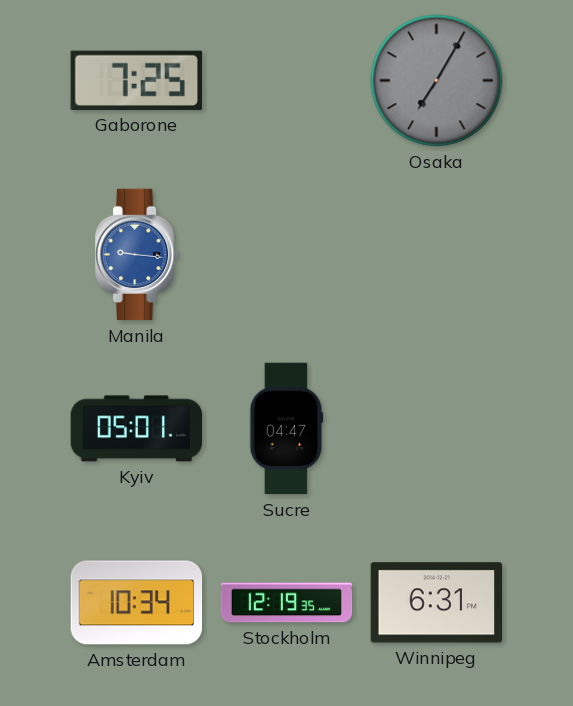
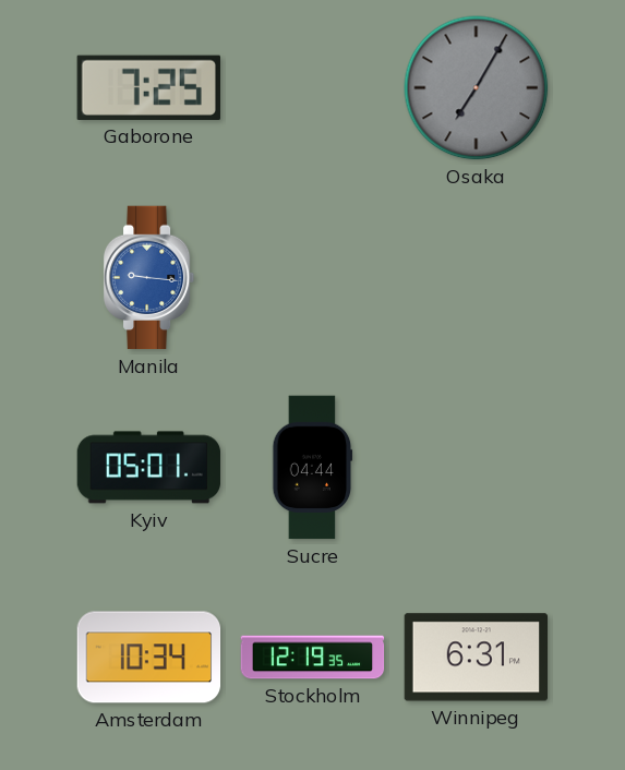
Sucre: 04:47 -> 04:44 (313, 468)
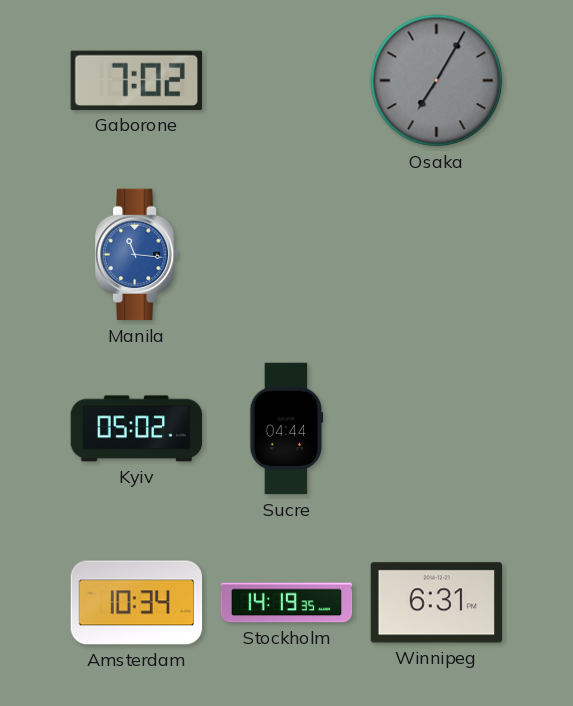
Gaborone: 7:25 -> 7:02 (136, 80)
Manila: 9:16 -> 11:16 (137, 255)
Kyiv: 05:01 -> 05:02 (137, 429)
Stockholm: 12:19 -> 14:19 (287, 603)
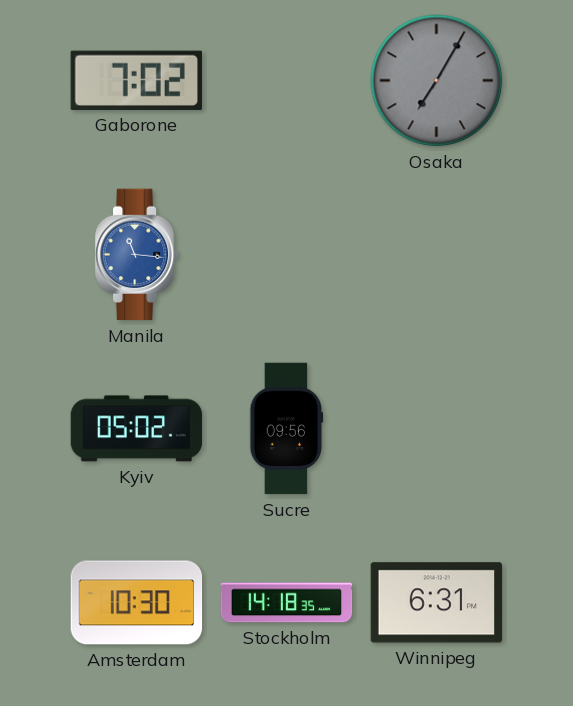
Sucre: 04:44 -> 09:56 (287, 429)
Amsterdam: 10:34 -> 10:30 (137, 603)
Stockholm: 14:19 -> 14:18 (287, 603)
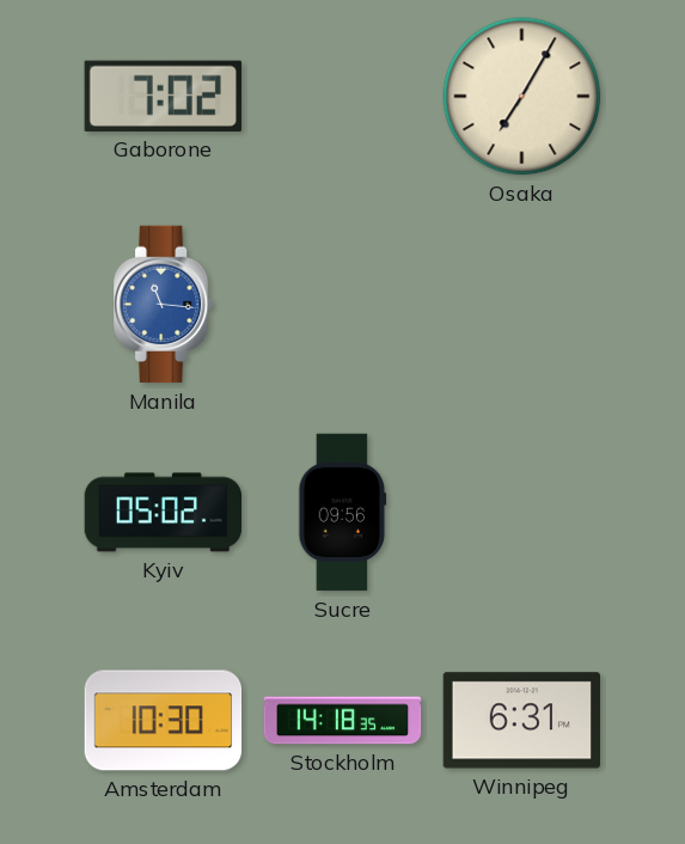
Osaka dial: grey -> cream (522, 97)
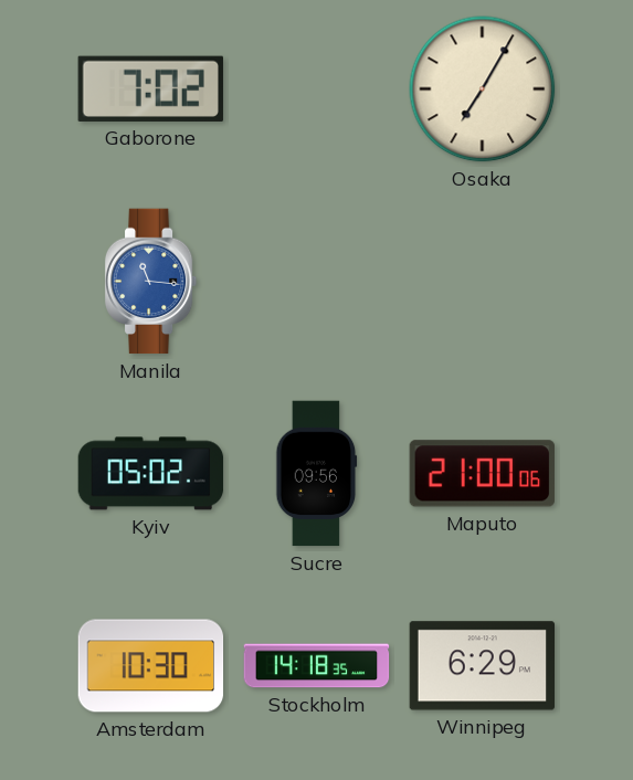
Maputo: none -> 21:00 (482, 474)
Winnipeg: 6:31 -> 6:29 (483, 666)
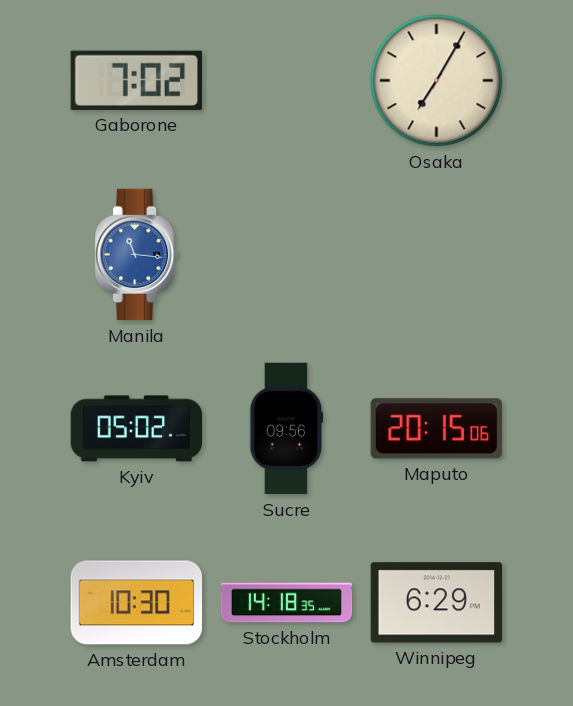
Maputo: 21:00 -> 20:15 (436, 429)
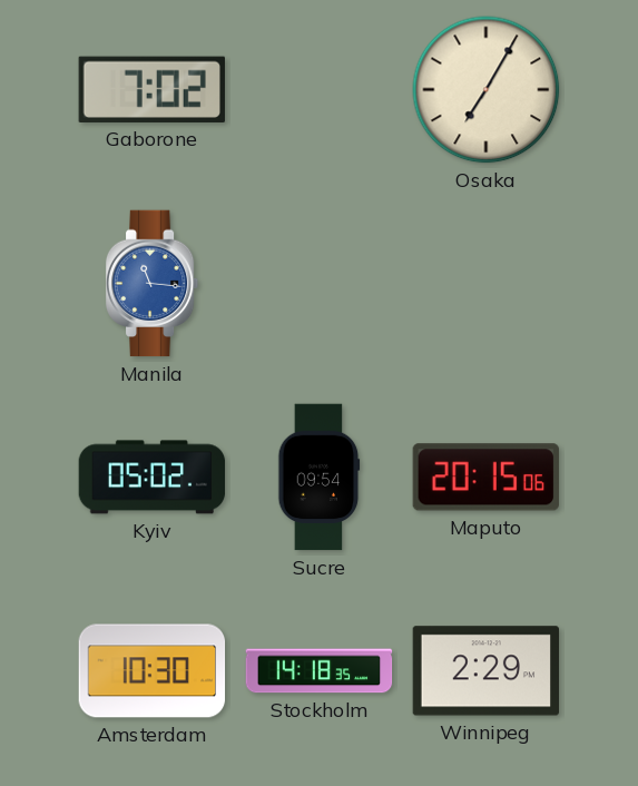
Sucre: 09:56 -> 09:54 (320, 478)
Winnipeg: 6:29 -> 2:29 (487, 671)
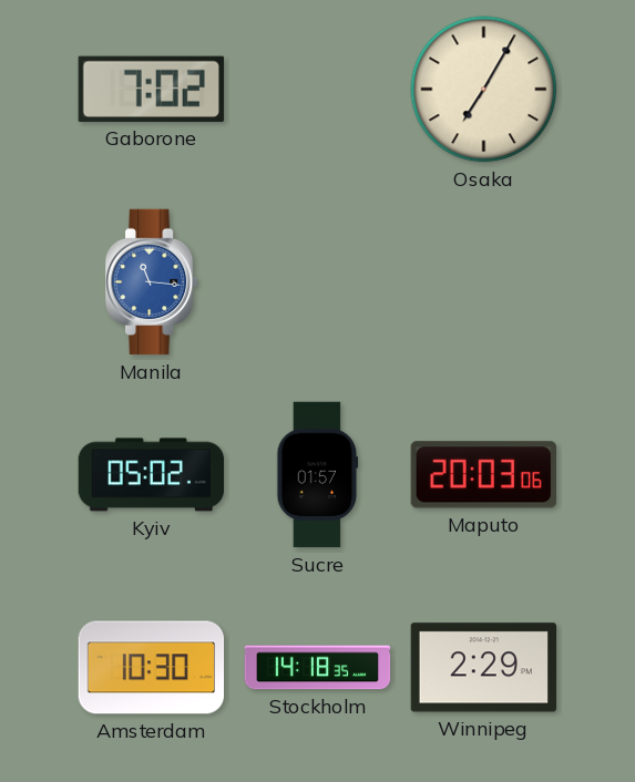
Sucre: 09:54 -> 01:57 (318, 475)
Maputo: 20:15 -> 20:03 (483, 475)
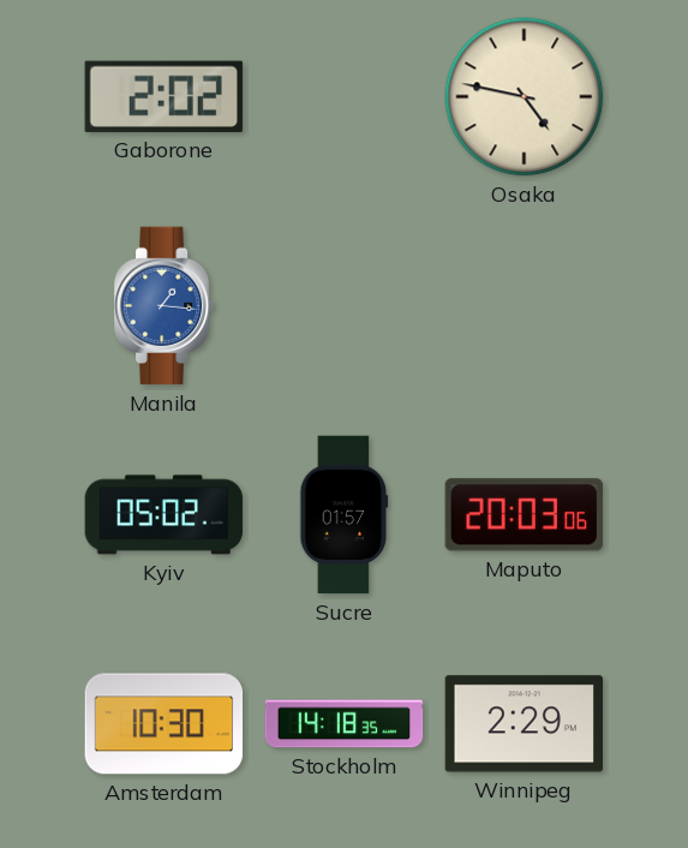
Gaborone: 7:02 -> 2:02 (163, 96)
Osaka: 7:05 -> 4:47 (525, 97)
Manila: 11:16 -> 1:16 (164, 306)
